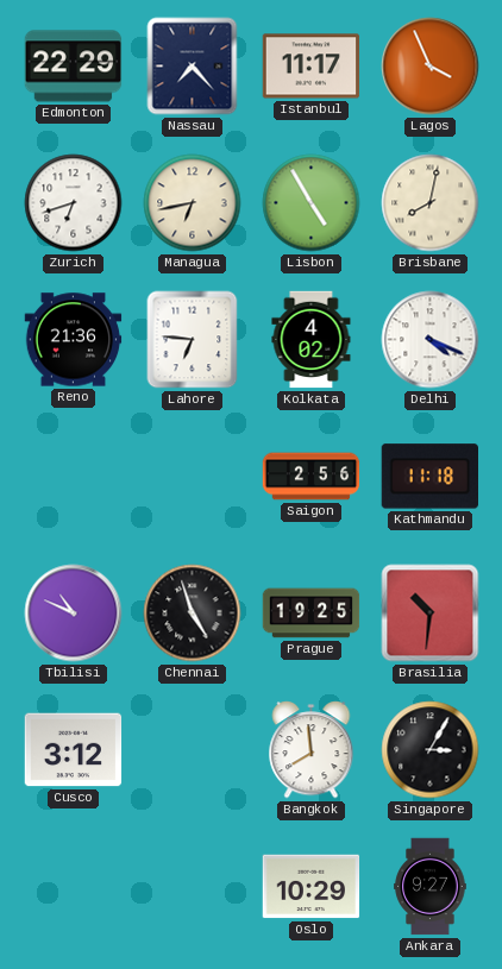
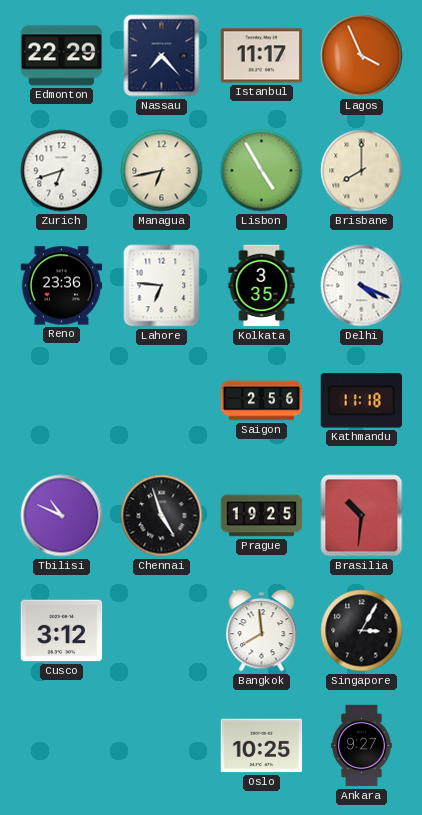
Brisbane: 8:02 -> 8:00 (362, 171)
Reno: 21:36 -> 23:36 (62, 286)
Kolkata: 4:02 -> 3:35 (262, 286)
Oslo: 10:29 -> 10:25 (262, 746)
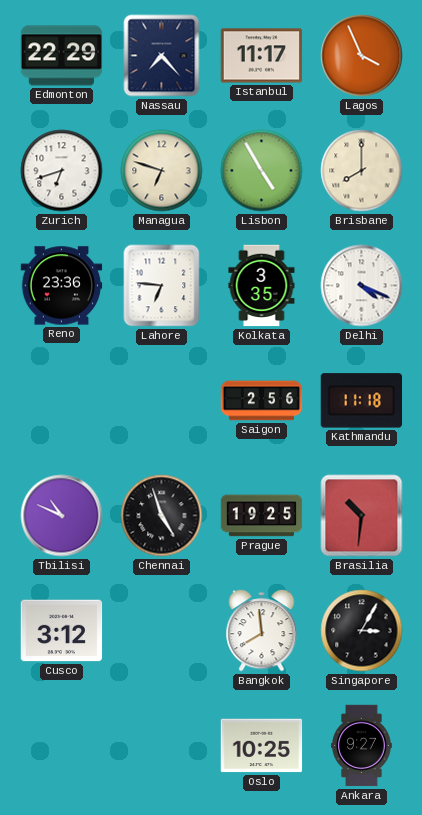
Managua: 6:43 -> 6:48 (162, 171)
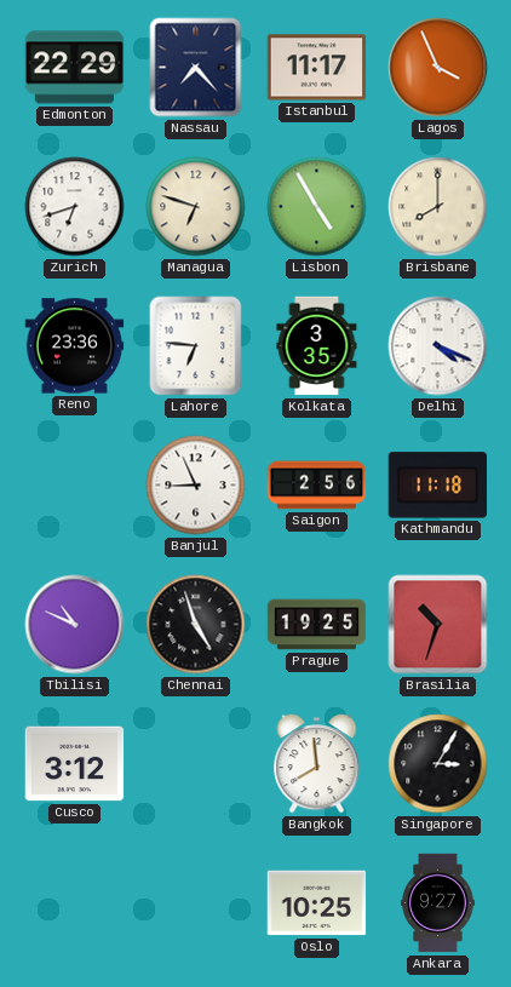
Banjul: none -> 8:56 (196, 486)
Brasilia: 10:31 -> 10:33 (438, 625)
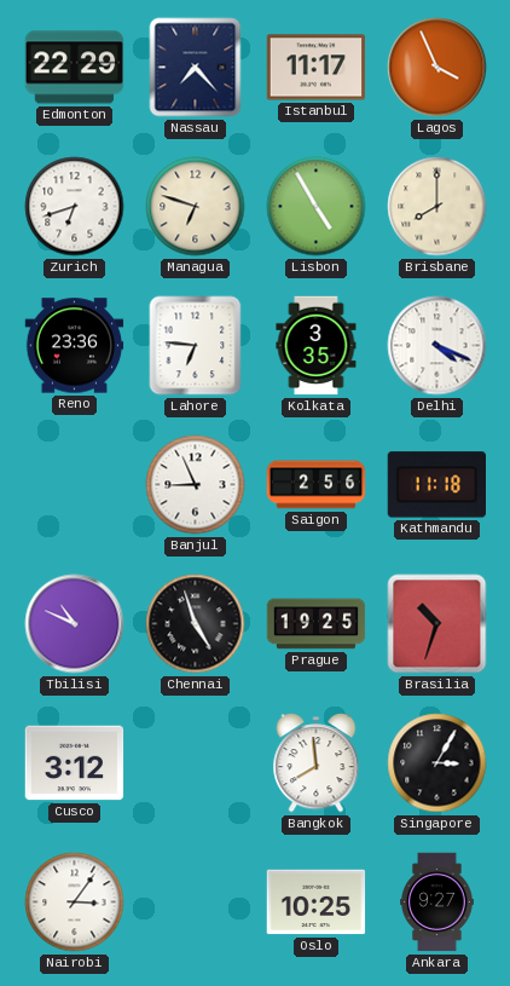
Nairobi: none -> 3:06 (75, 903)
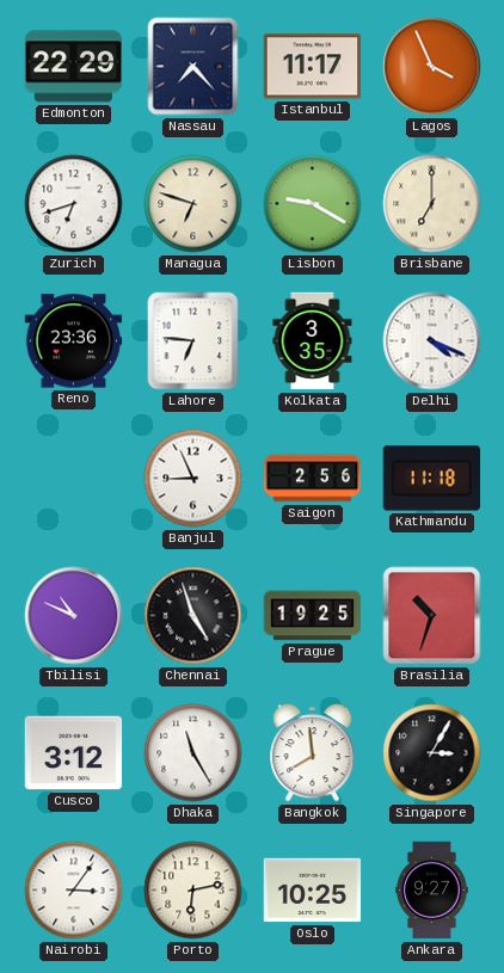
Lisbon: 4:55 -> 9:20 (313, 204)
Brisbane: 8:00 -> 7:00 (432, 204)
Dhaka: none -> 11:25 (193, 753)
Porto: none -> 6:13 (193, 891)
